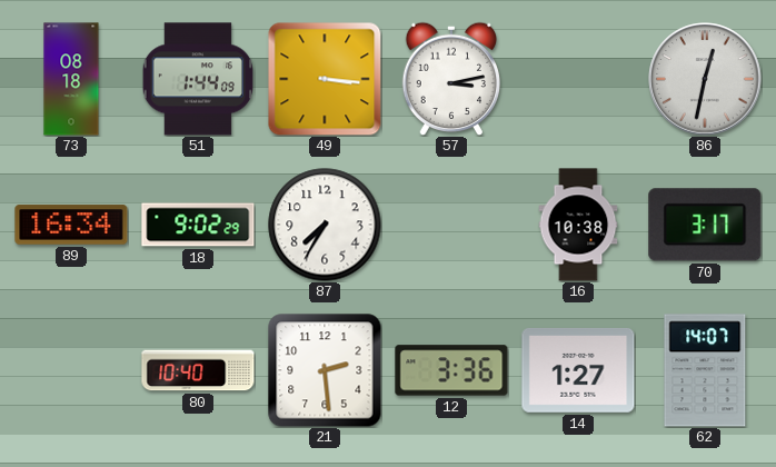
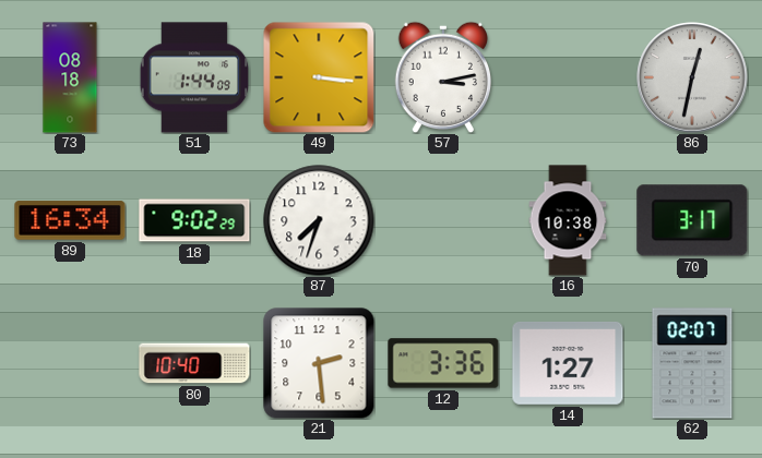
87: 7:35 -> 7:33 (319, 220)
62: 14:07 -> 02:07 (692, 363)
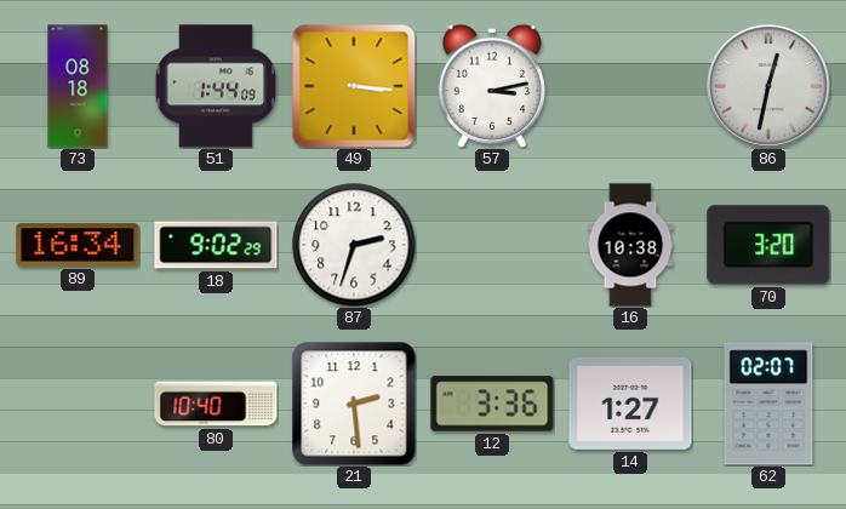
87: 7:33 -> 2:33 (354, 245)
70: 3:17 -> 3:20 (768, 245)
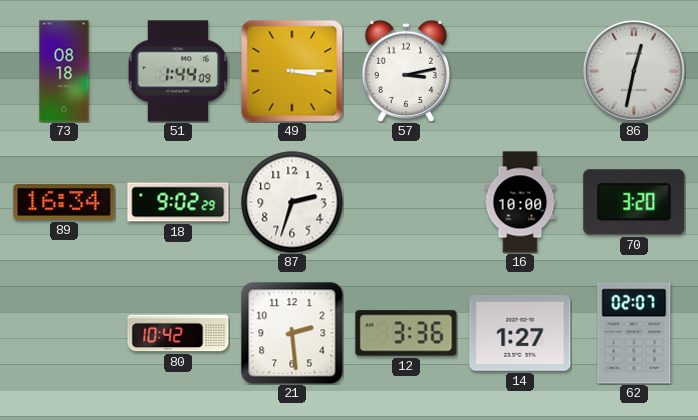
49: 3:16 -> 3:15 (292, 71)
16: 10:38 -> 10:00 (520, 202)
80: 10:40 -> 10:42 (178, 333)
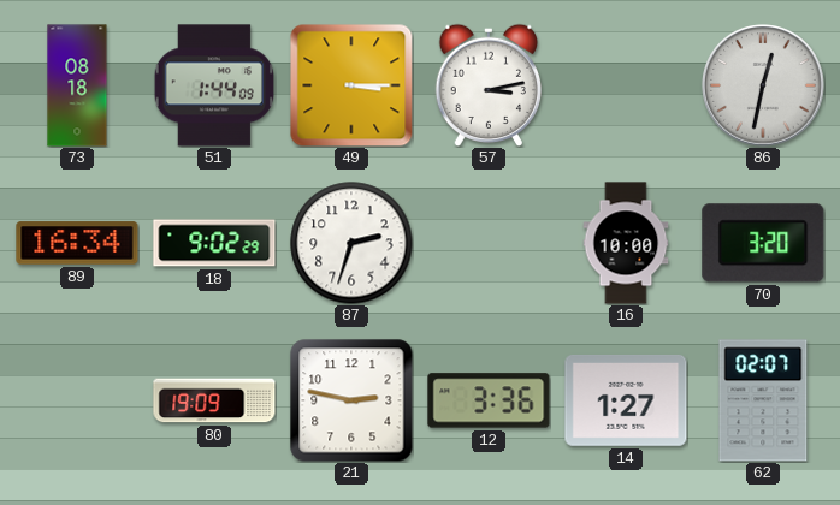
80: 10:42 -> 19:09 (214, 400)
21: 2:29 -> 2:47 (351, 400)
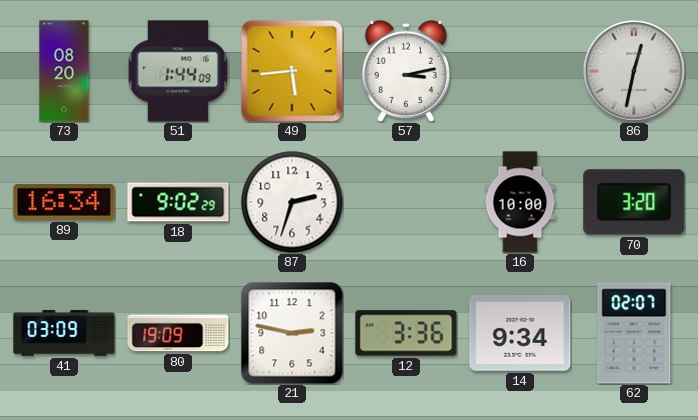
73: 08:18 -> 08:20 (64, 71)
49: 3:15 -> 5:44 (292, 71)
41: none -> 03:09 (64, 333)
14: 1:27 -> 9:34 (520, 333)
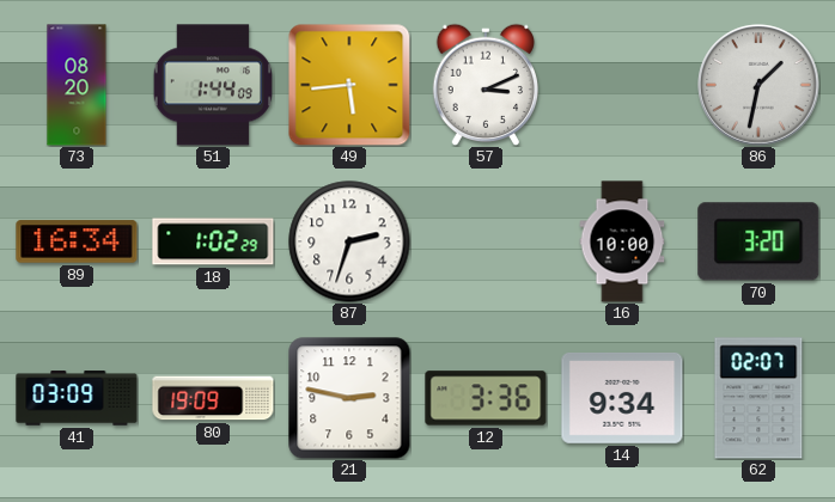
57: 3:13 -> 3:11 (484, 85)
86: 12:32 -> 1:32 (758, 85)
18: 9:02 -> 1:02 (213, 241)
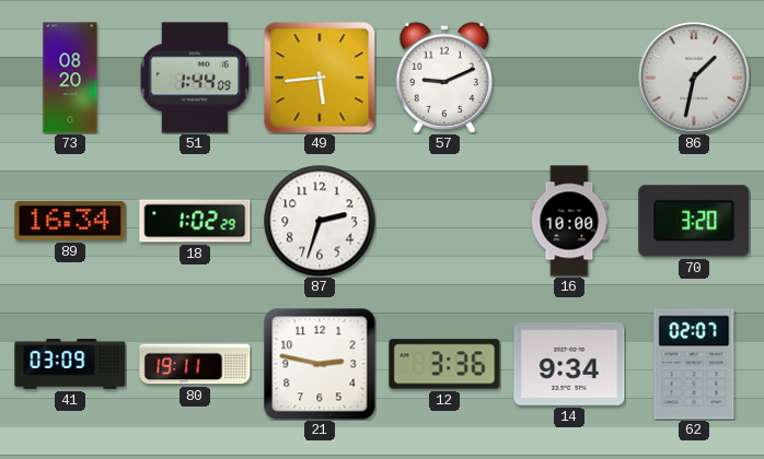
57: 3:11 -> 9:11 (443, 78)
80: 19:09 -> 19:11 (195, 364)
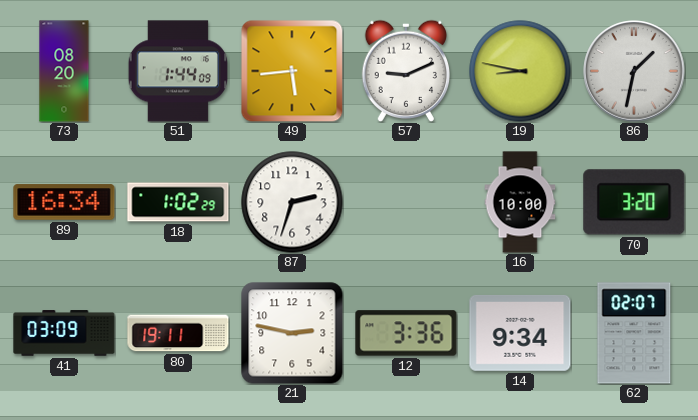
19: none -> 8:47 (520, 71)
